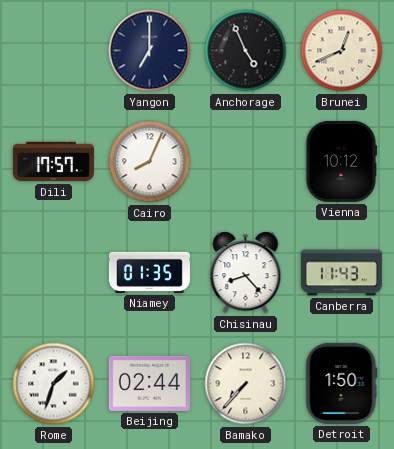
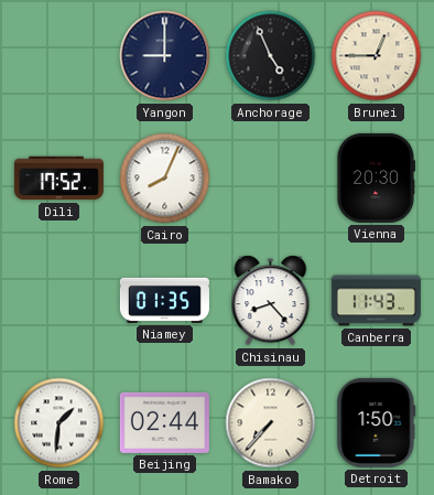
Yangon: 7:00 -> 9:00 (165, 56)
Brunei: 12:41 -> 12:45 (377, 56)
Dili: 17:57 -> 17:52 (58, 179)
Vienna: 10:12 -> 20:30 (376, 177)
Rome: 1:33 -> 1:31 (59, 423)
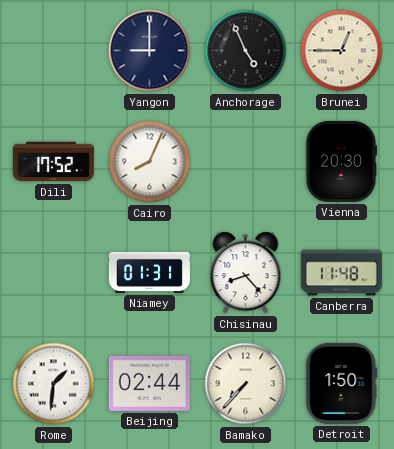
Niamey: 01:35 -> 01:31 (149, 272)
Canberra: 11:43 -> 11:48 (341, 273)
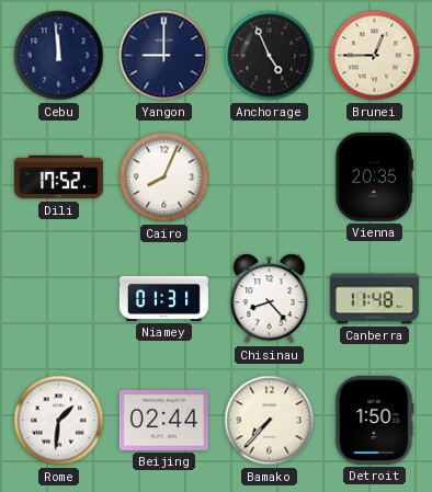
Cebu: none -> 11:59 (59, 56)
Vienna: 20:30 -> 20:35 (374, 176)
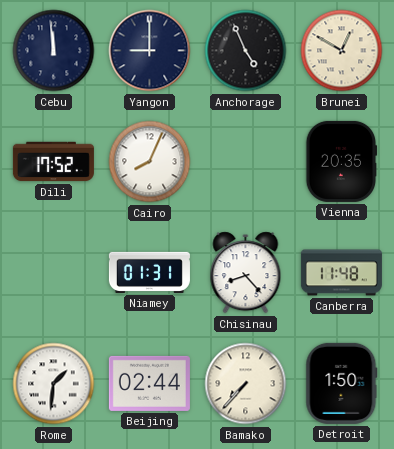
Brunei: 12:45 -> 12:50 (342, 51)
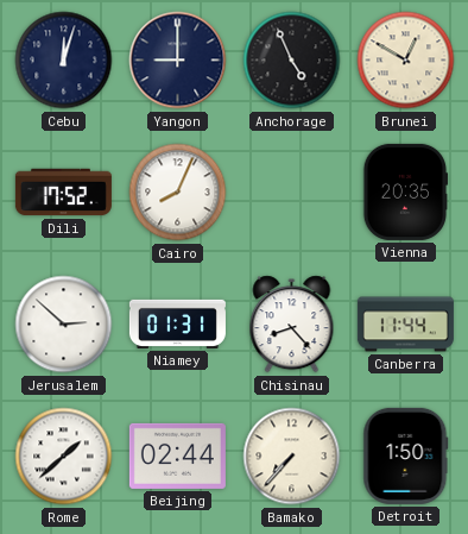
Cebu: 11:59 -> 12:03 (64, 61)
Jerusalem: none -> 2:52 (64, 325)
Canberra: 11:48 -> 11:44 (405, 325)
Rome: 1:31 -> 1:38 (64, 457)
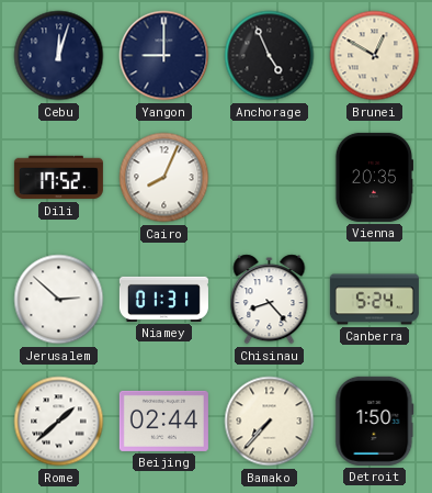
Canberra: 11:44 -> 5:24 (374, 300)
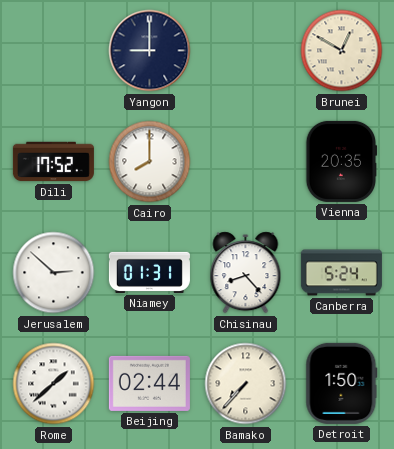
Cebu: 12:03 -> none (59, 56)
Anchorage: 4:56 -> none (270, 56)
Cairo: 8:04 -> 8:00 (150, 162)
